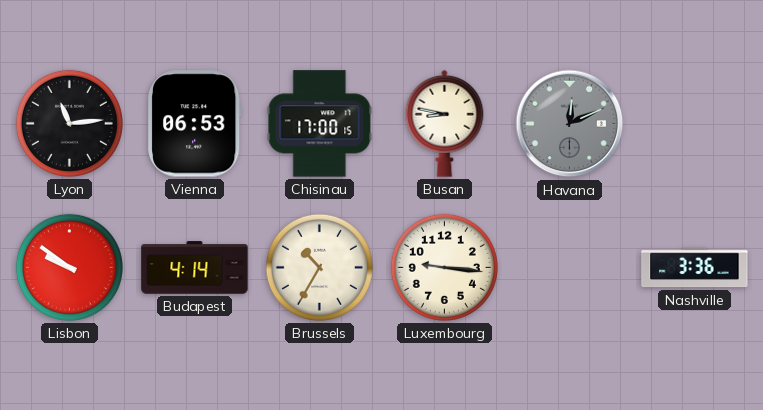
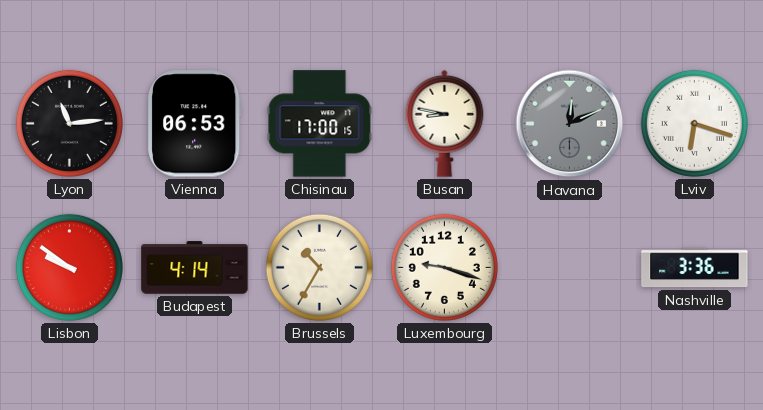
Lviv: none -> 6:18 (694, 123)
Luxembourg: 9:16 -> 9:18 (444, 267)
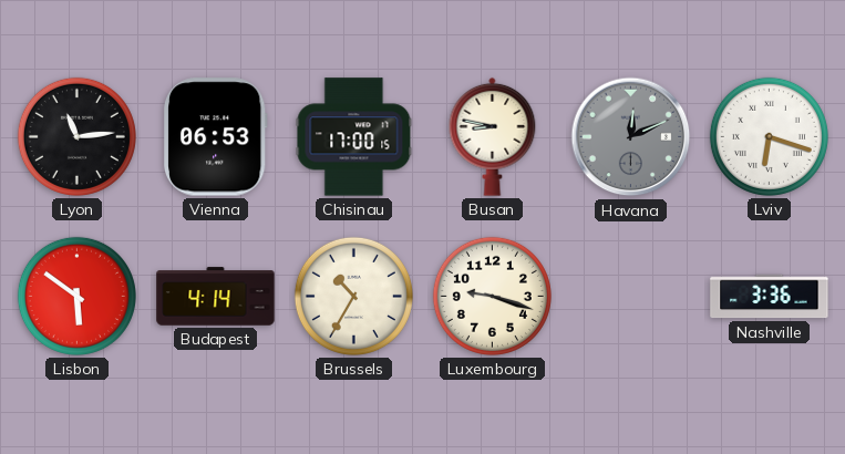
Lisbon: 9:51 -> 5:51 (76, 296)
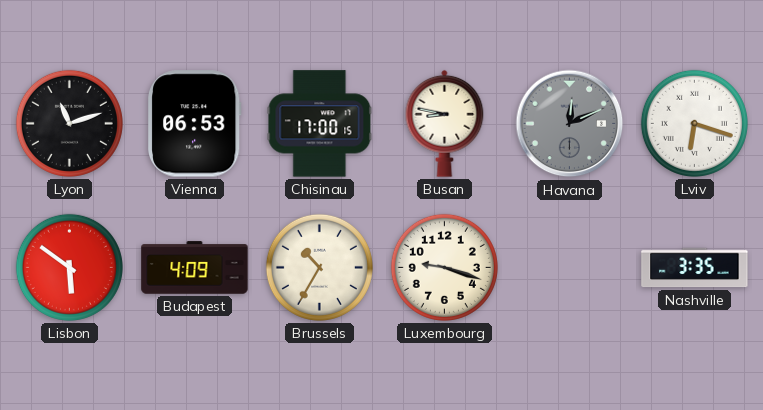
Lyon: 11:14 -> 11:12 (69, 123)
Budapest: 4:14 -> 4:09 (195, 268)
Nashville: 3:36 -> 3:35 (695, 268)
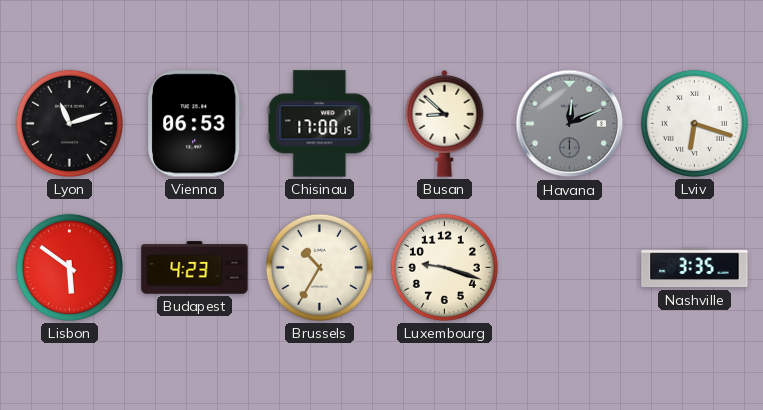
Busan: 8:47 -> 8:52 (445, 123)
Budapest: 4:09 -> 4:23 (195, 268)
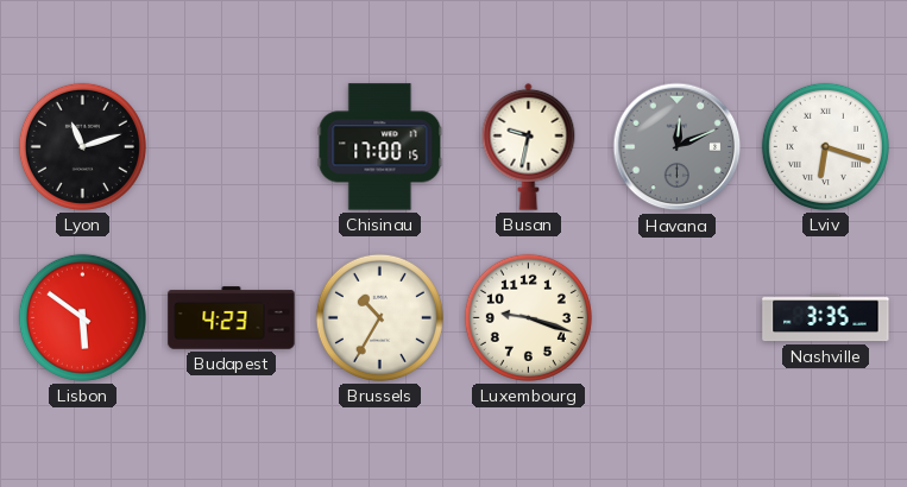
Vienna: 06:53 -> none (195, 124)
Busan: 8:52 -> 9:32 (529, 146)
